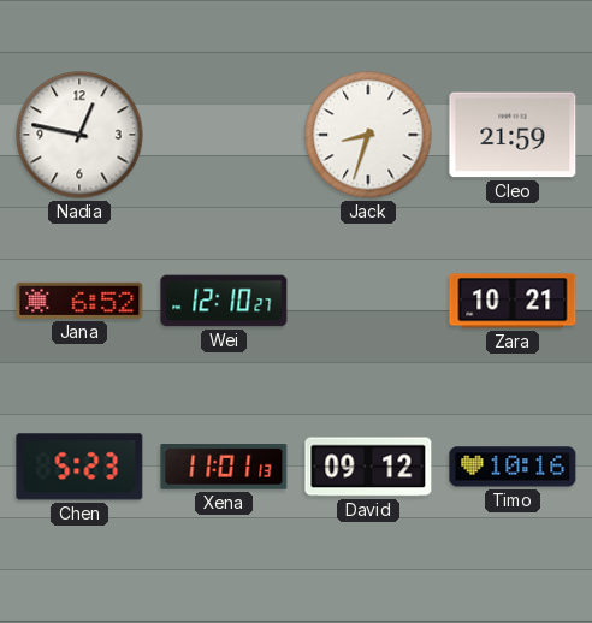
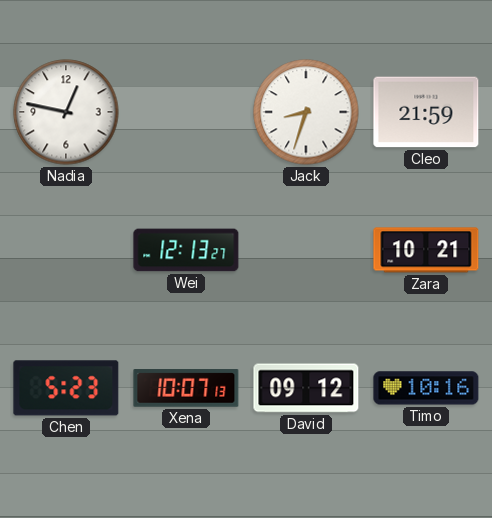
Jana: 6:52 -> none (79, 301)
Wei: 12:10 -> 12:13 (186, 250)
Xena: 11:01 -> 10:07 (186, 388)
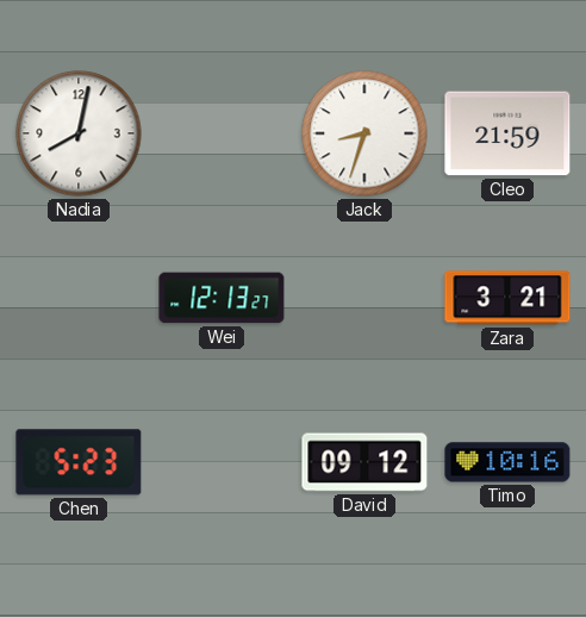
Nadia: 12:47 -> 8:02 (79, 133)
Zara: 10:21 -> 3:21 (507, 298)
Xena: 10:07 -> none (186, 388)
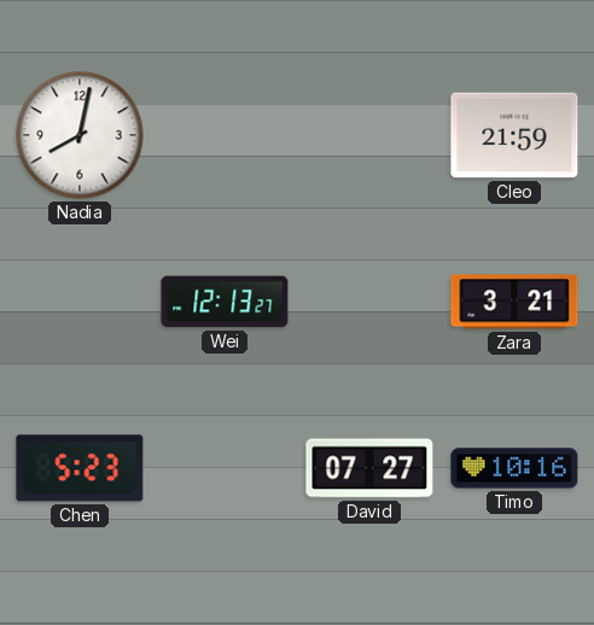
Jack: 8:33 -> none (364, 133)
David: 09:12 -> 07:27 (369, 468)
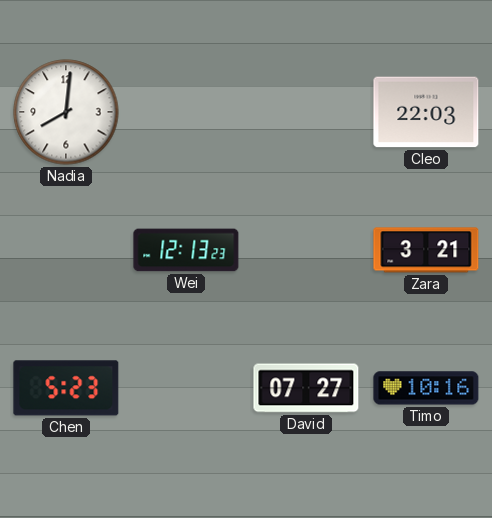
Nadia: 8:02 -> 8:01 (66, 112)
Cleo: 21:59 -> 22:03 (426, 112)
Wei: 12:13:27 -> 12:13:23 (186, 250)
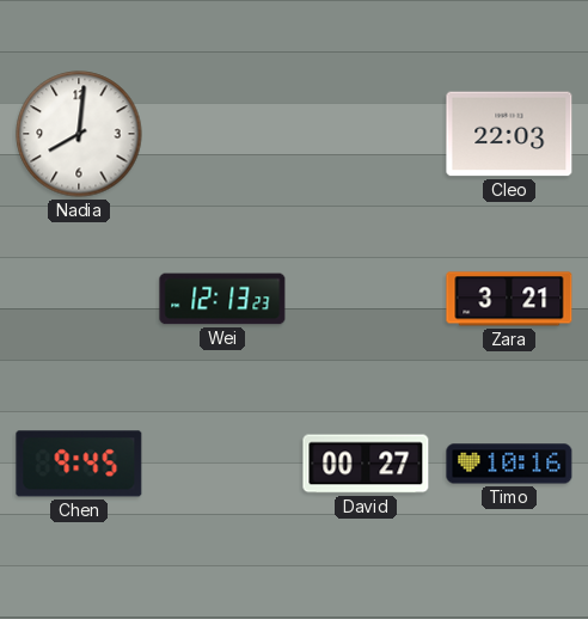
Chen: 5:23 -> 9:45 (79, 464)
David: 07:27 -> 00:27 (366, 464)
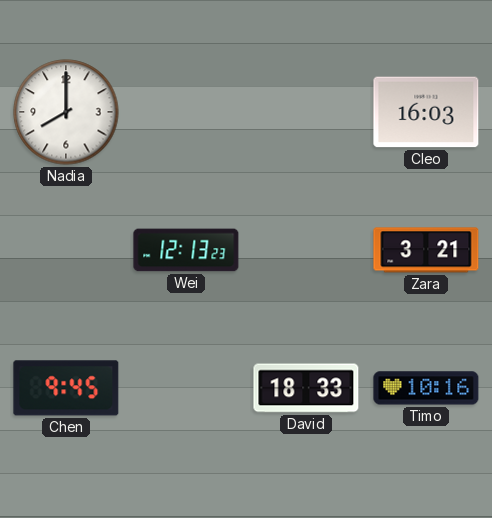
Nadia: 8:01 -> 8:00 (66, 112)
Cleo: 22:03 -> 16:03 (426, 112)
David: 00:27 -> 18:33 (306, 388)
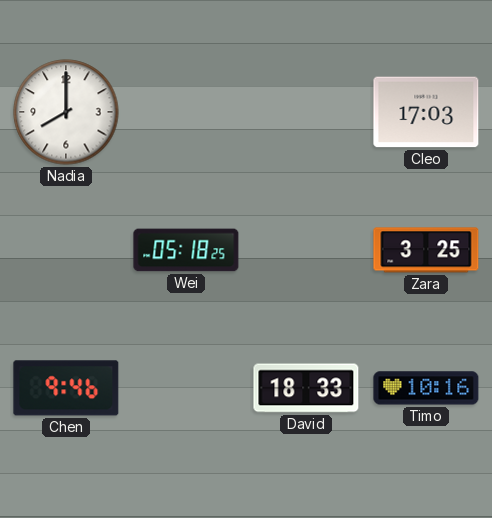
Cleo: 16:03 -> 17:03 (426, 112)
Wei: 12:13 -> 05:18 (186, 250)
Zara: 3:21 -> 3:25 (426, 250)
Chen: 9:45 -> 9:46 (66, 388)
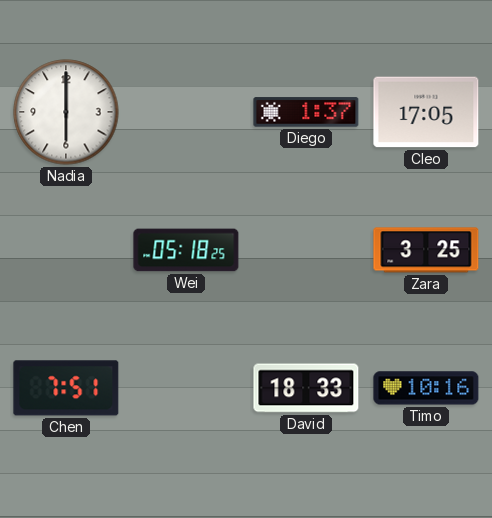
Nadia: 8:00 -> 6:00 (66, 112)
Diego: none -> 1:37 (306, 112)
Cleo: 17:03 -> 17:05 (426, 112)
Chen: 9:46 -> 7:51 (66, 388)
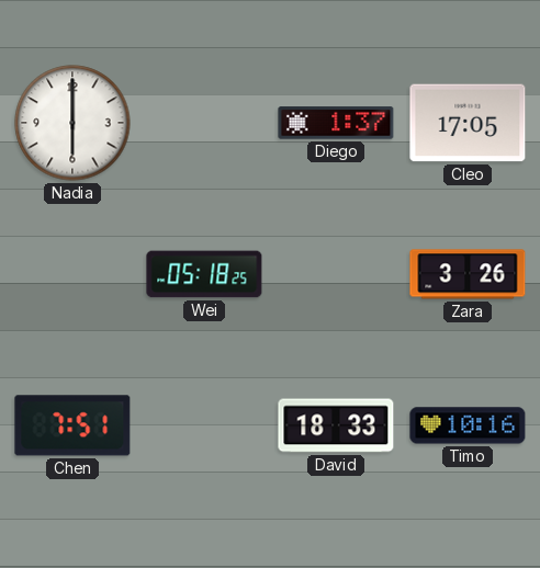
Zara: 3:25 -> 3:26 (468, 274)
